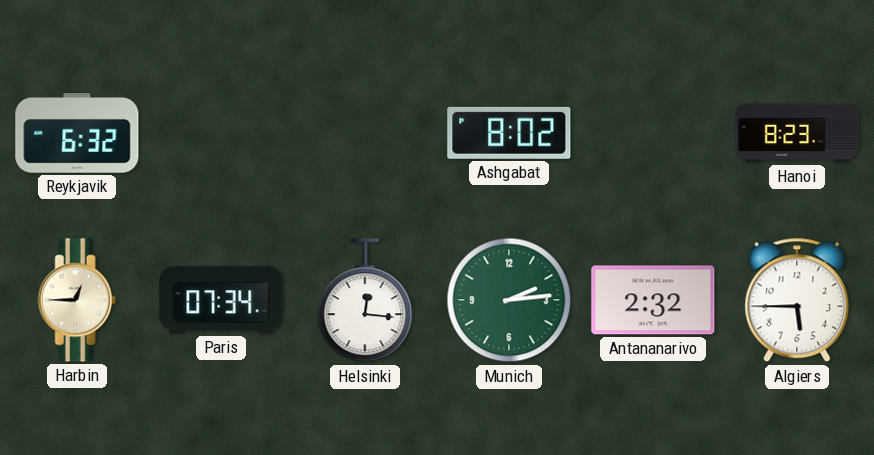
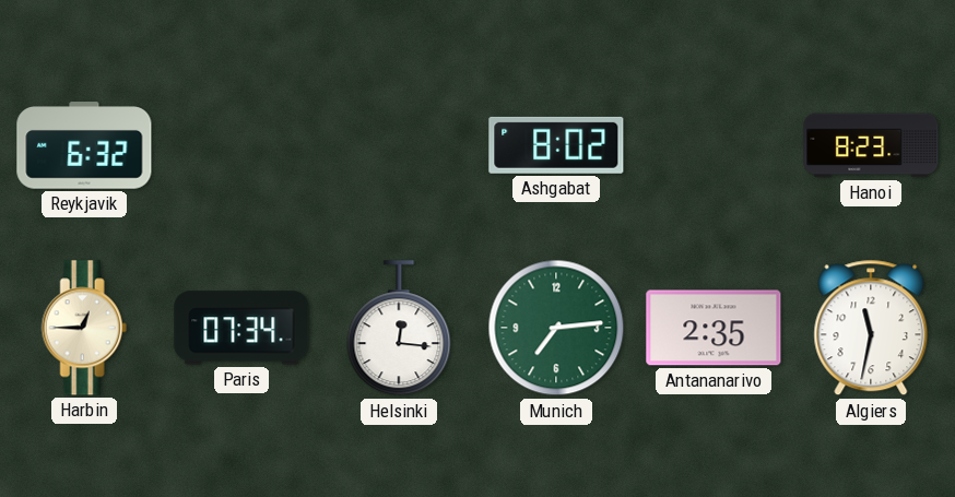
Munich: 2:14 -> 7:14 (556, 328)
Antananarivo: 2:32 -> 2:35 (714, 328)
Algiers: 5:45 -> 11:32 (871, 328)
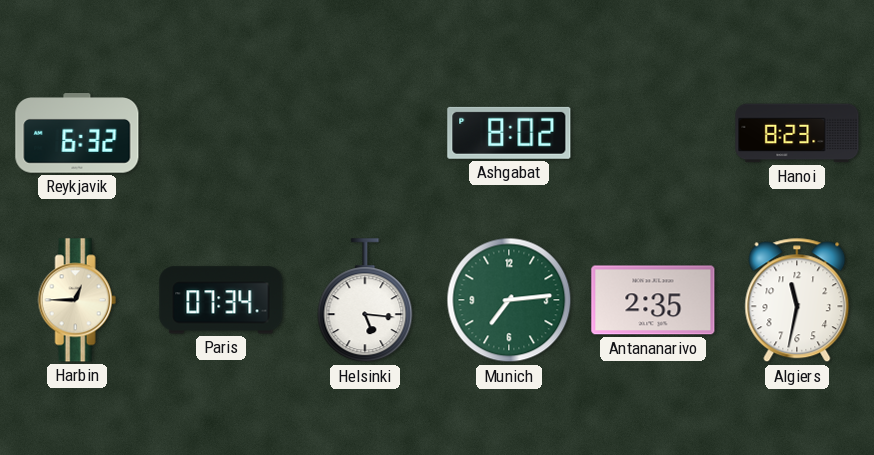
Helsinki: 12:16 -> 5:16 (365, 301)
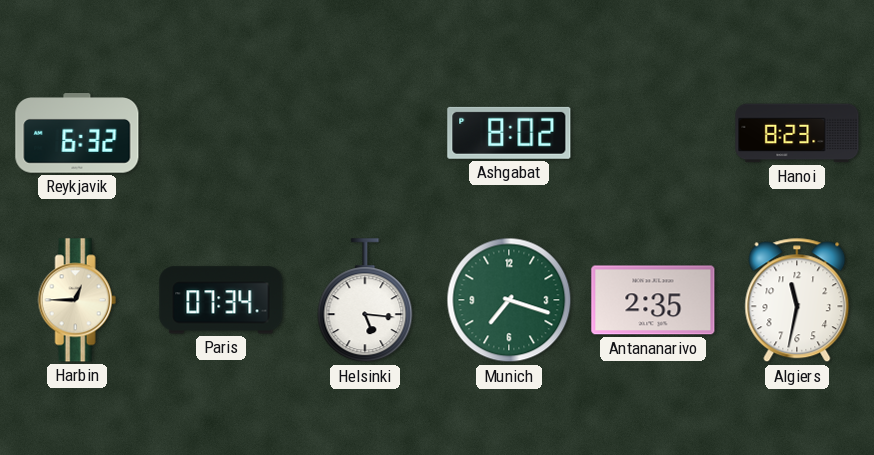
Munich: 7:14 -> 7:18 (509, 300)
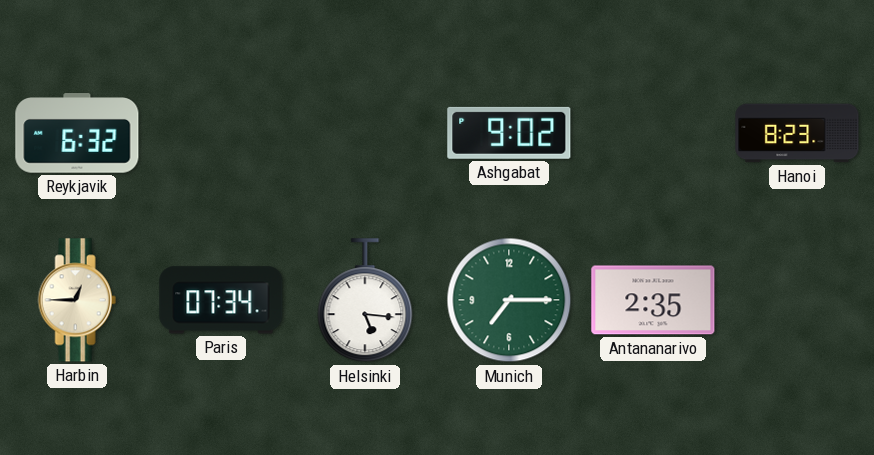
Ashgabat: 8:02 -> 9:02 (509, 133)
Munich: 7:18 -> 7:15 (509, 300)
Algiers: 11:32 -> none (797, 300)
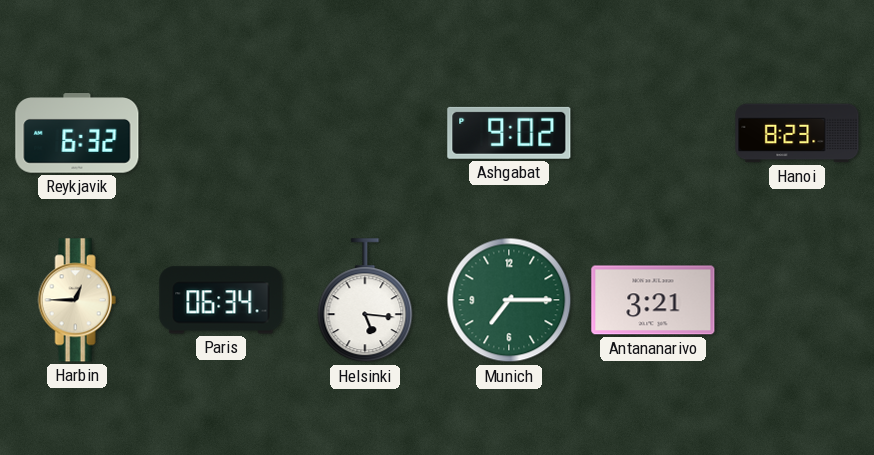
Paris: 07:34 -> 06:34 (221, 300)
Antananarivo: 2:35 -> 3:21 (653, 300)
